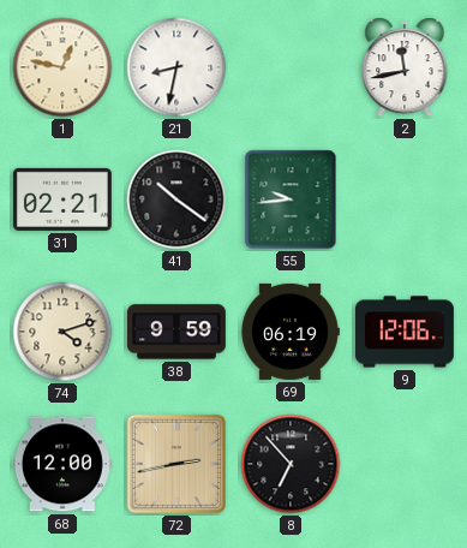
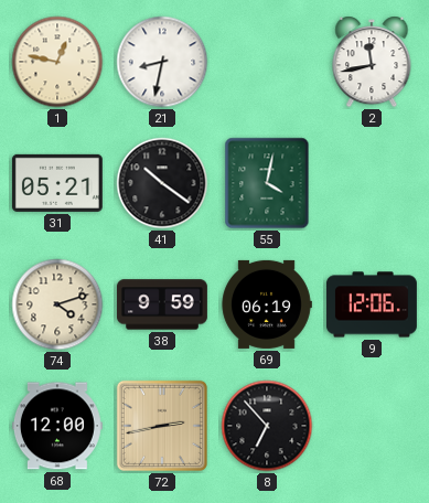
31: 02:21 -> 05:21 (57, 183)
55: 9:44 -> 4:02 (267, 183)
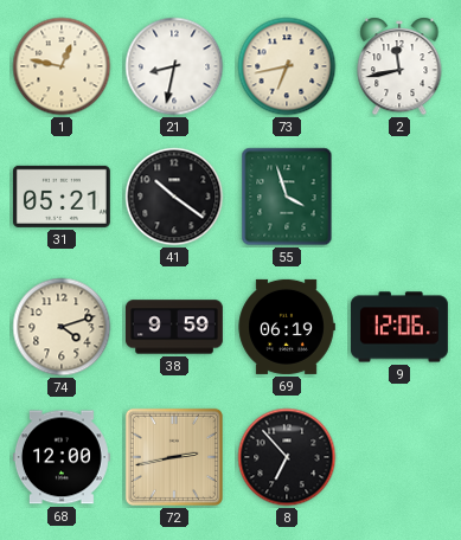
73: none -> 6:43 (287, 66)
55: 4:02 -> 3:57 (287, 197)
